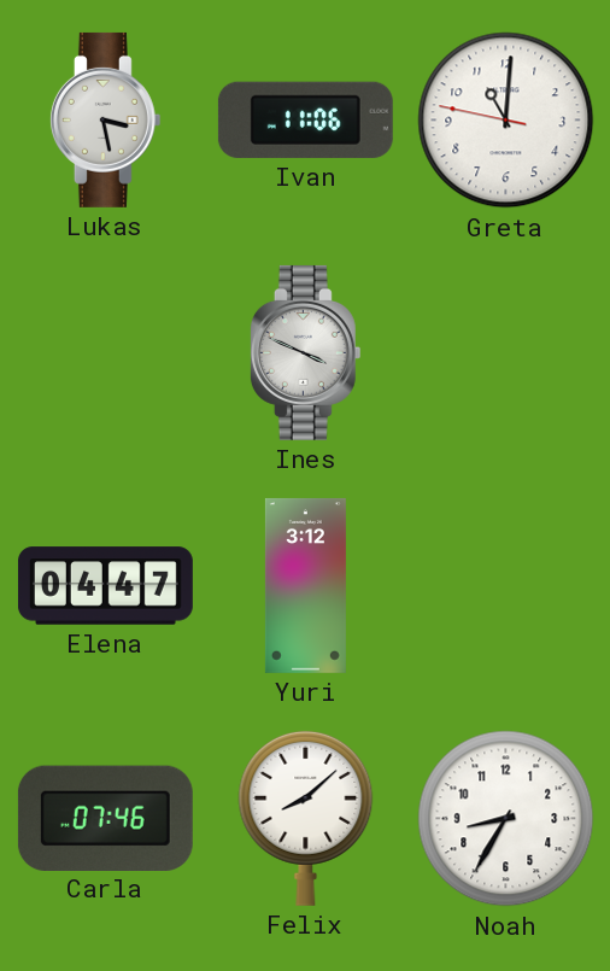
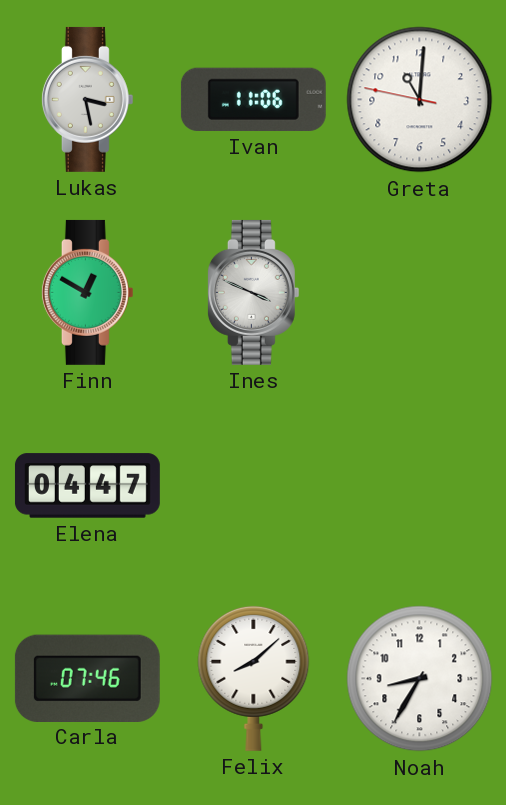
Finn: none -> 12:50 (87, 292)
Yuri: 3:12 -> none (305, 585)
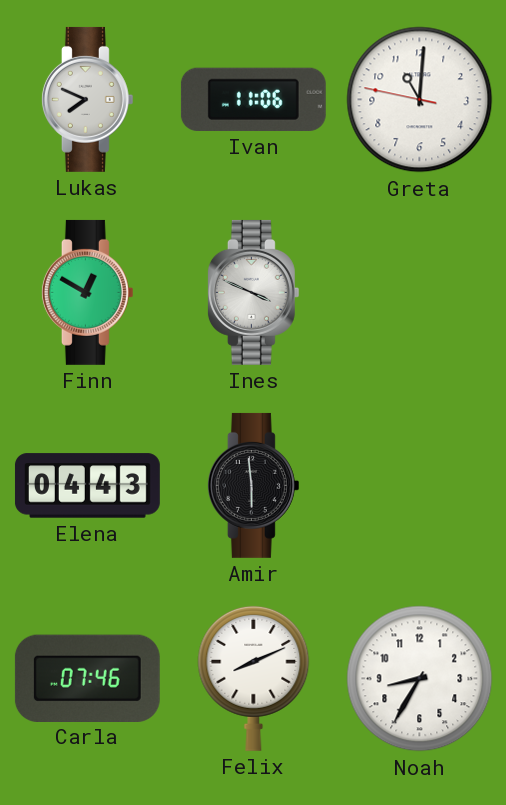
Lukas: 3:28 -> 7:49 (87, 99)
Elena: 04:47 -> 04:43 (87, 486)
Amir: none -> 5:59 (253, 485)
Felix: 8:08 -> 8:11 (254, 678)
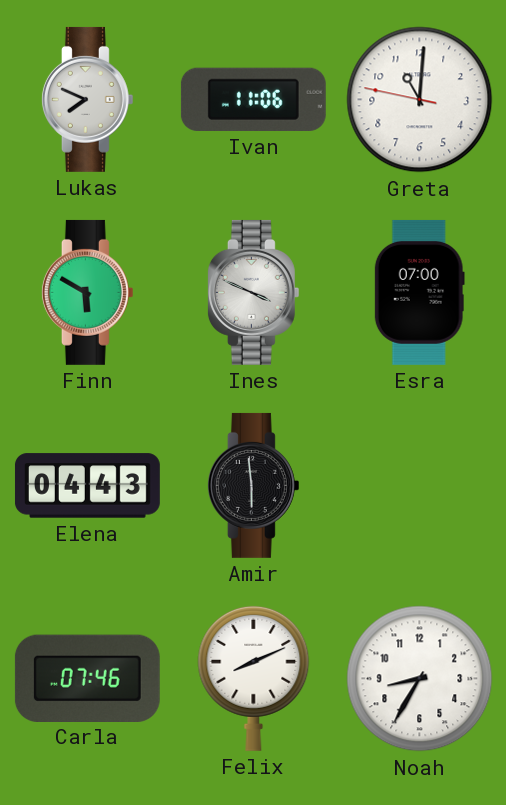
Finn: 12:50 -> 5:50 (87, 292)
Esra: none -> 07:00 (419, 292)
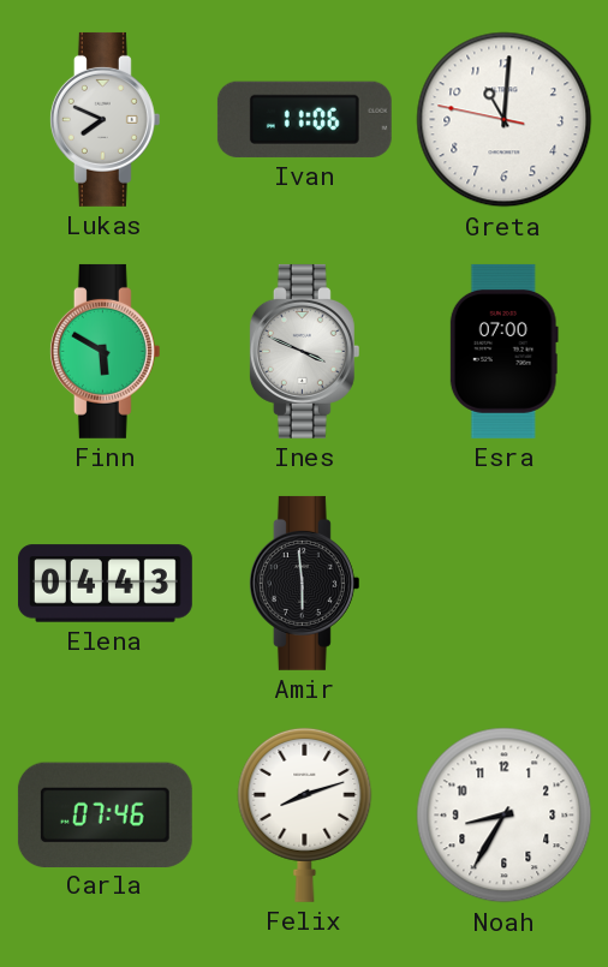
Felix: 8:11 -> 8:12 (305, 814)
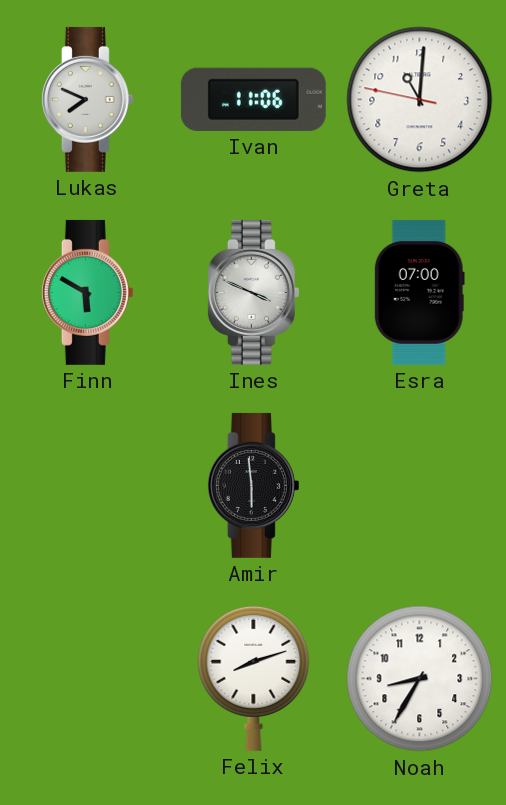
Elena: 04:43 -> none (105, 584)
Carla: 07:46 -> none (105, 814)
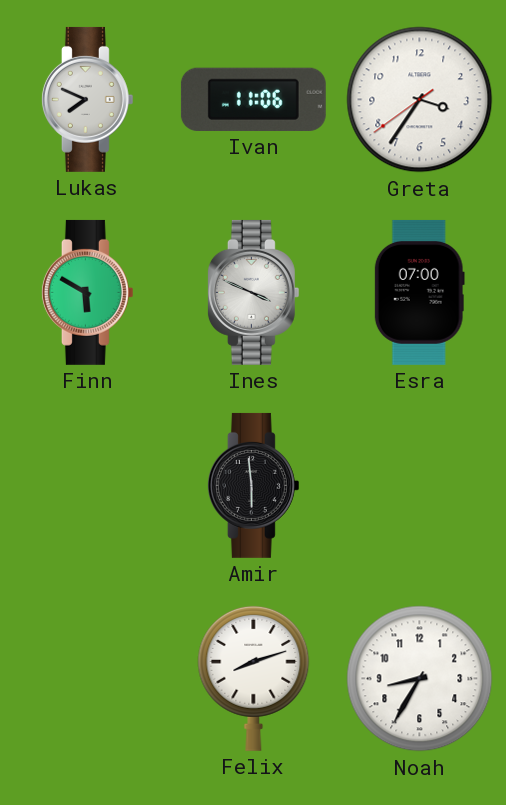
Greta: 11:00 -> 3:35 (420, 100)
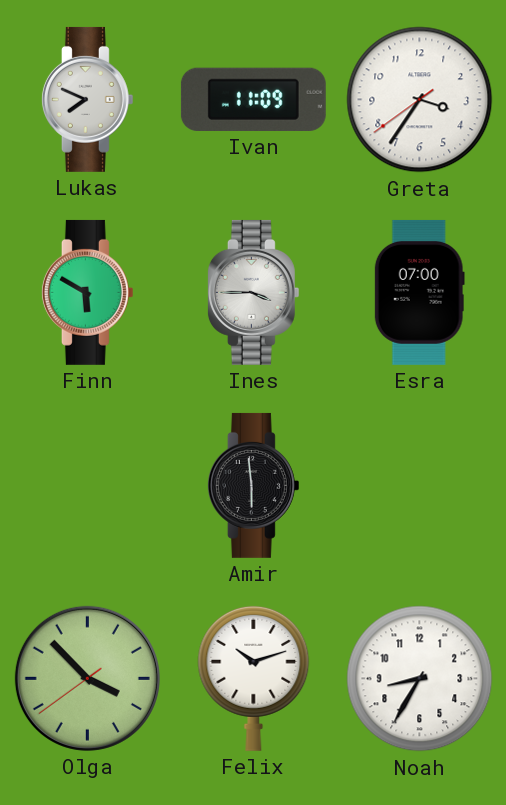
Ivan: 11:06 -> 11:09 (253, 99)
Ines: 3:49 -> 3:45 (253, 292)
Olga: none -> 3:52 (87, 678)
Felix: 8:12 -> 10:12 (254, 678)
